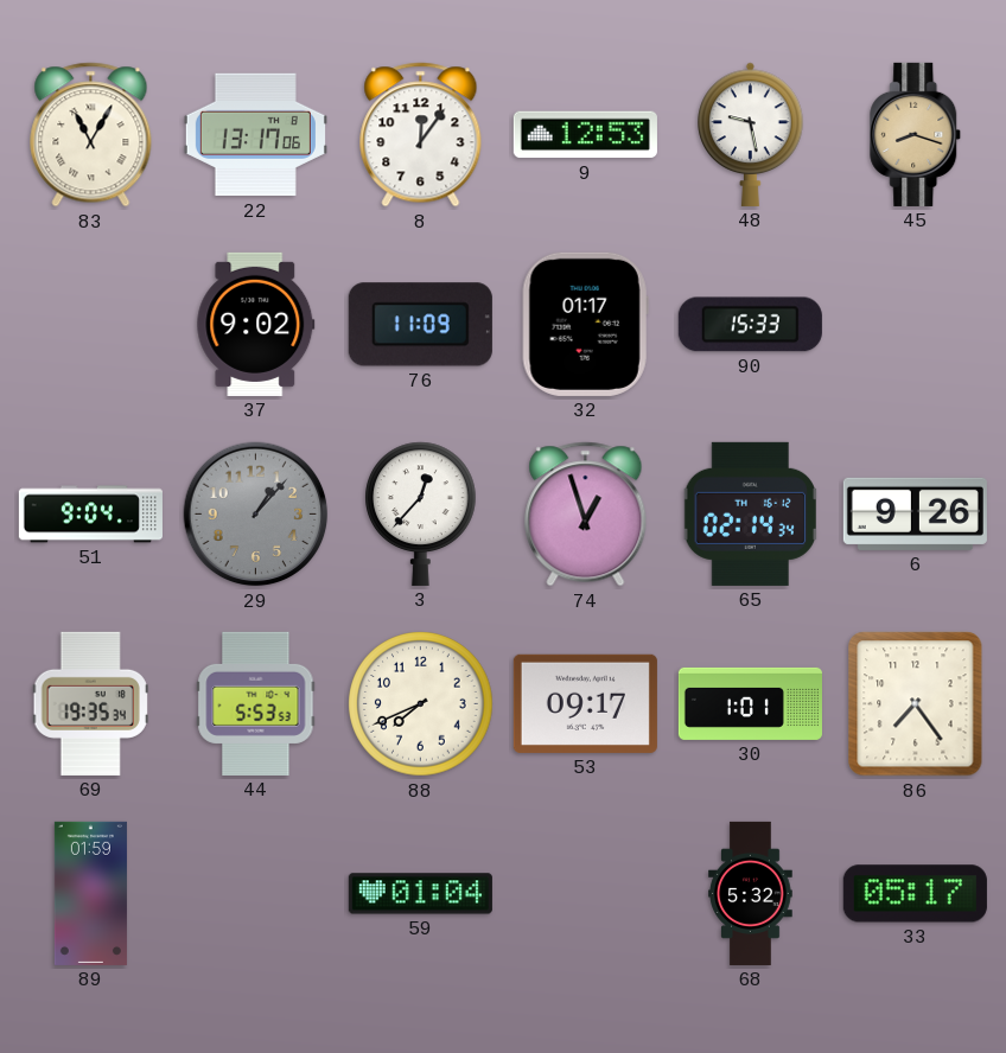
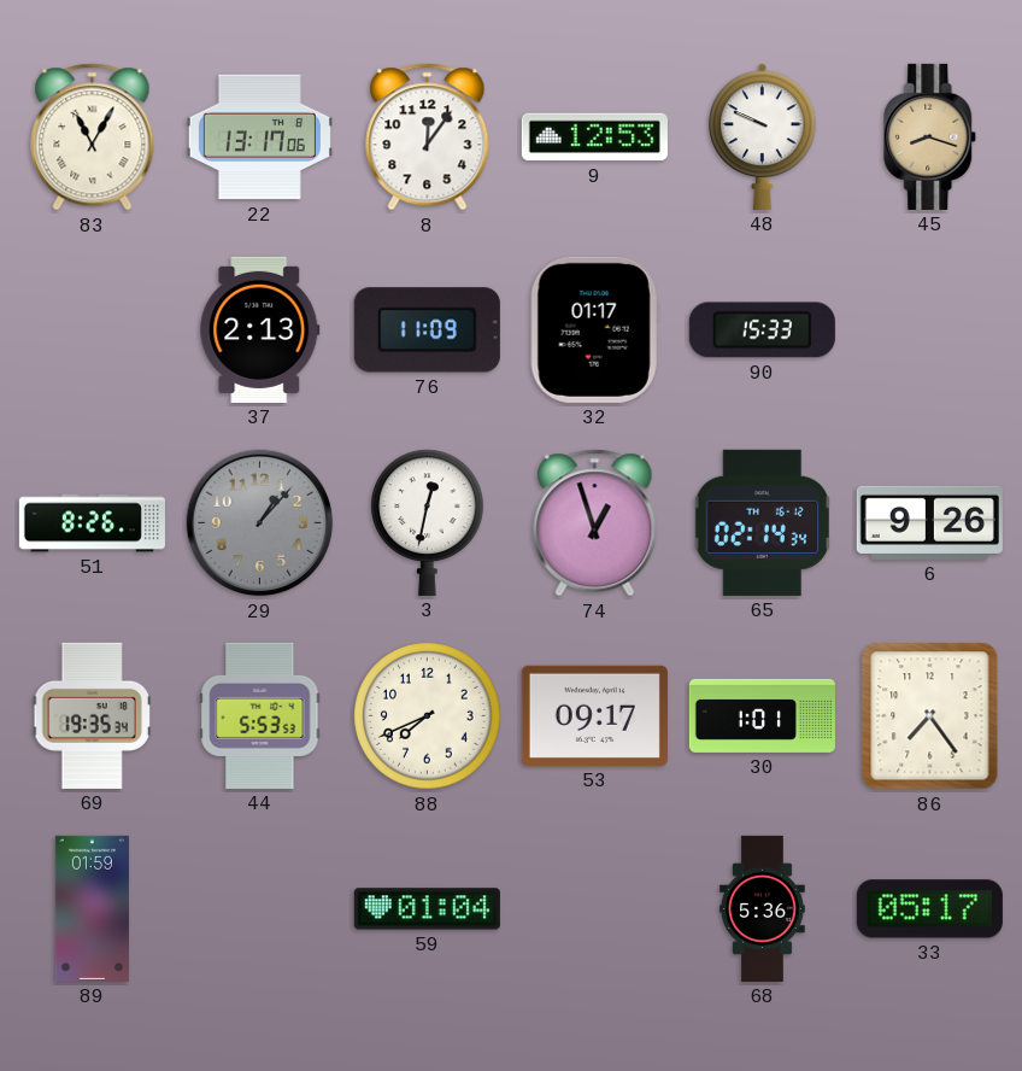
48: 9:28 -> 9:49 (763, 136)
37: 9:02 -> 2:13 (260, 329)
51: 9:04 -> 8:26 (92, 523)
3: 12:37 -> 12:32 (428, 522)
68: 5:32 -> 5:36 (763, 908)
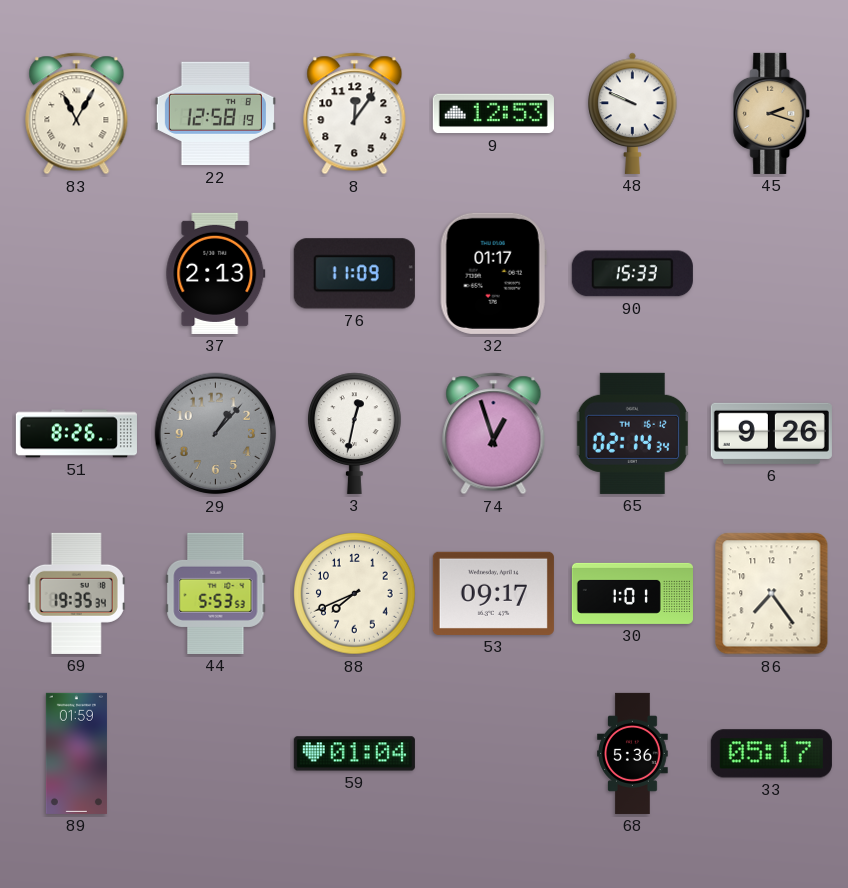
22: 13:17 -> 12:58 (215, 114)
45: 8:18 -> 2:18 (772, 113)
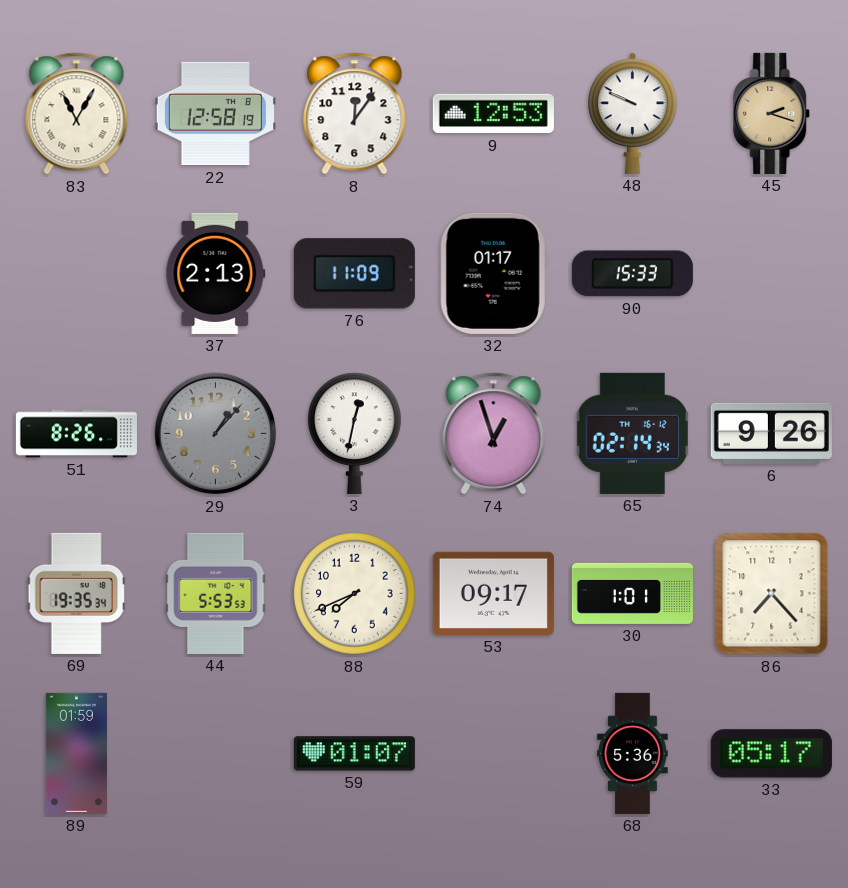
86: 7:24 -> 7:23 (772, 594)
59: 01:04 -> 01:07 (354, 754)
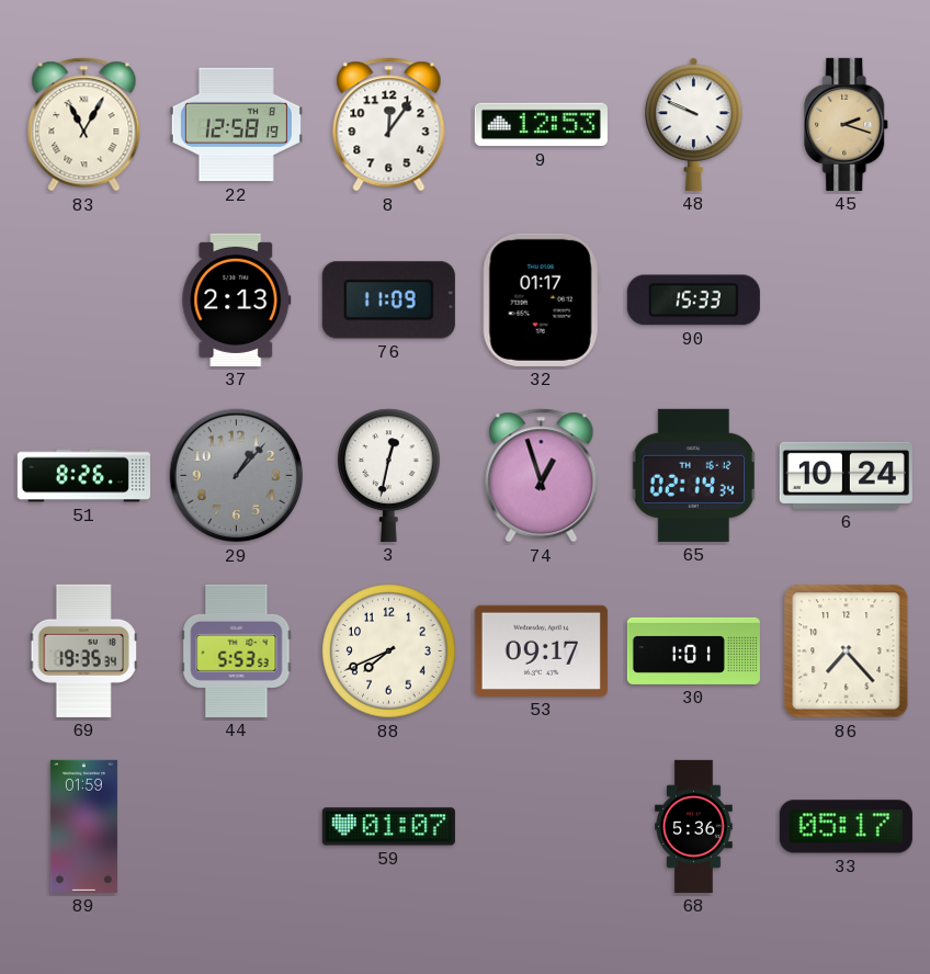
6: 9:26 -> 10:24 (846, 475)
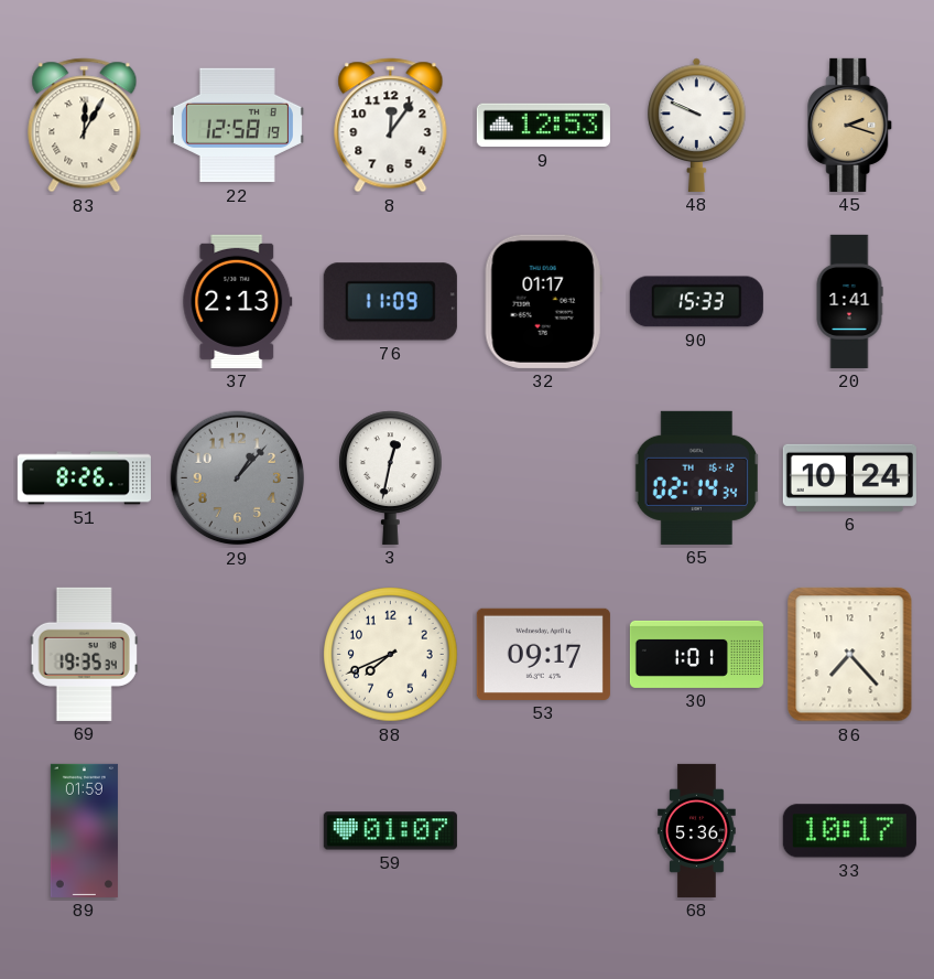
83: 11:05 -> 12:05 (85, 126)
20: none -> 1:41 (849, 301)
74: 12:57 -> none (542, 476)
44: 5:53 -> none (237, 650)
33: 05:17 -> 10:17 (849, 831)
